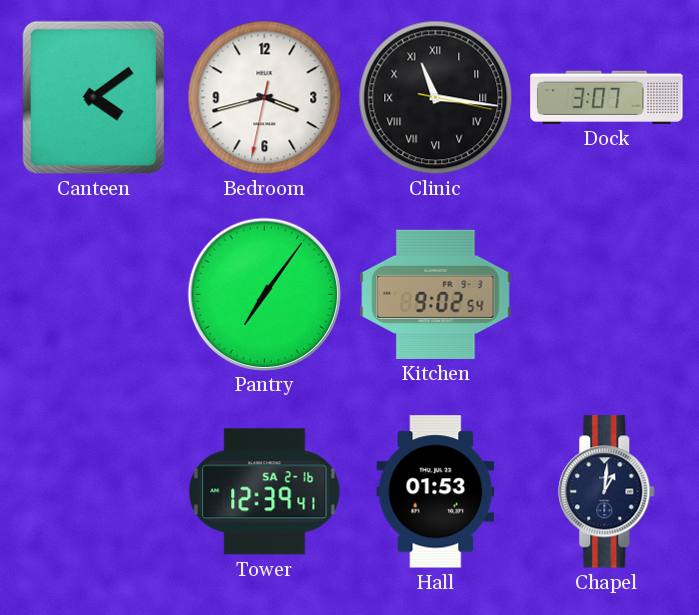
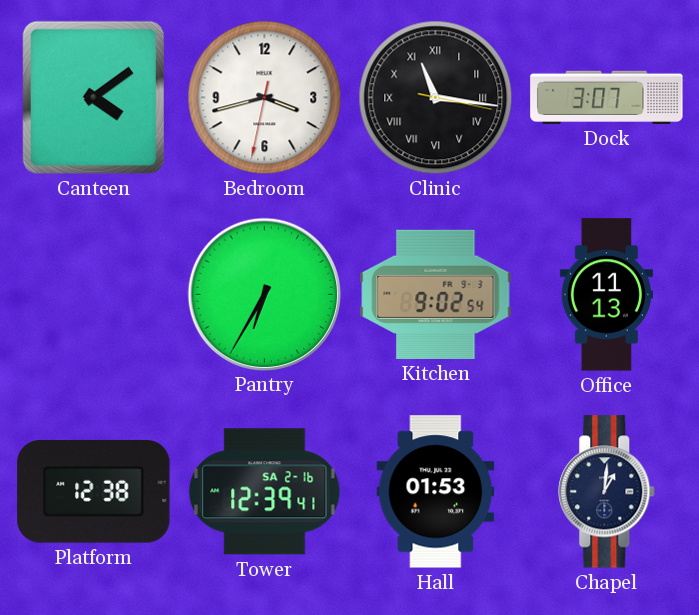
Pantry: 7:06 -> 6:35 (264, 294)
Office: none -> 11:13 (606, 295)
Platform: none -> 12:38 (94, 492)
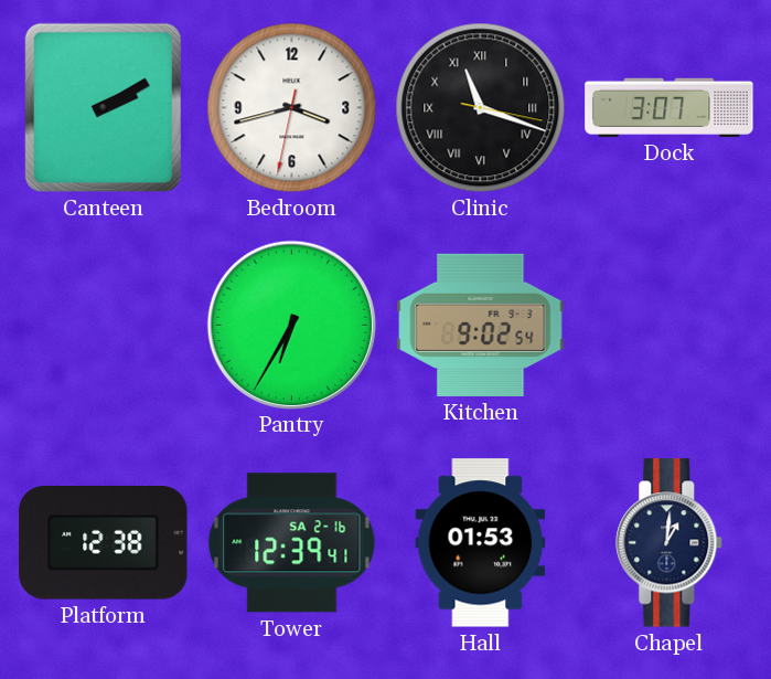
Canteen: 4:09 -> 2:10 (103, 107)
Clinic: 11:16 -> 11:18 (481, 108)
Office: 11:13 -> none (606, 295)
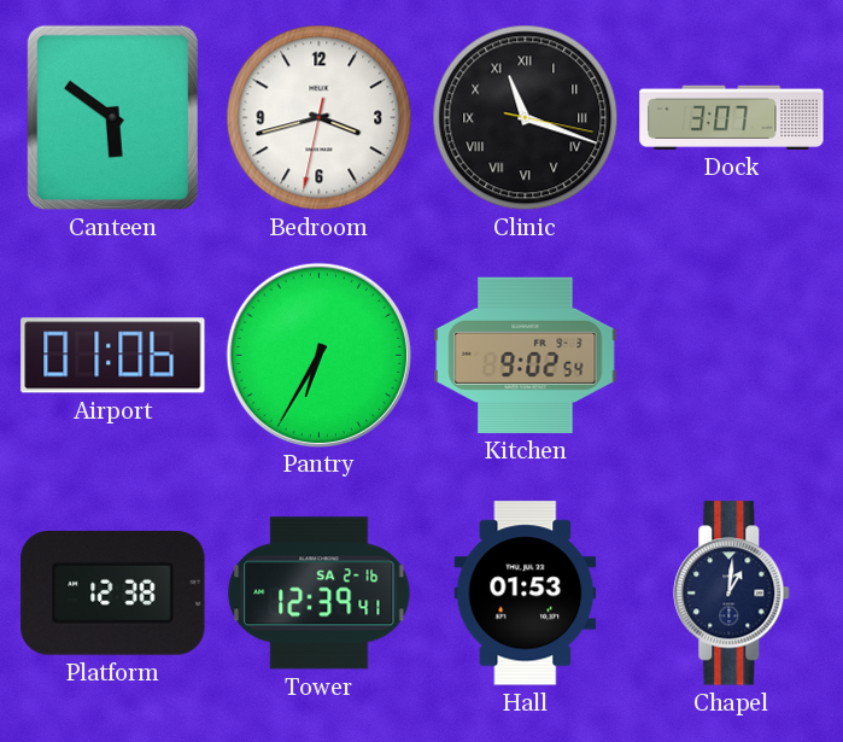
Canteen: 2:10 -> 5:51 (112, 117)
Airport: none -> 01:06 (113, 356)
